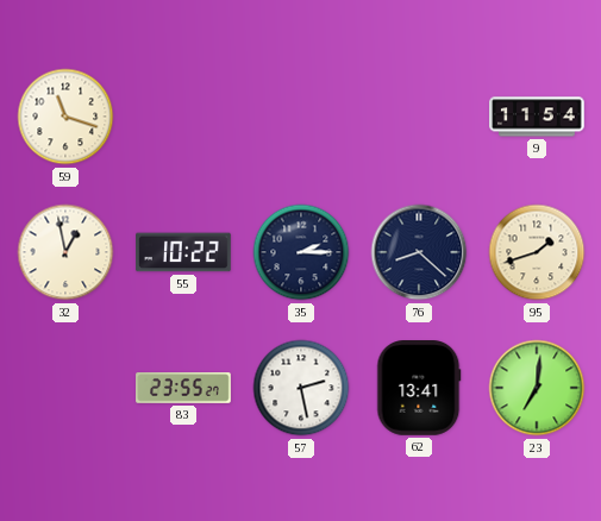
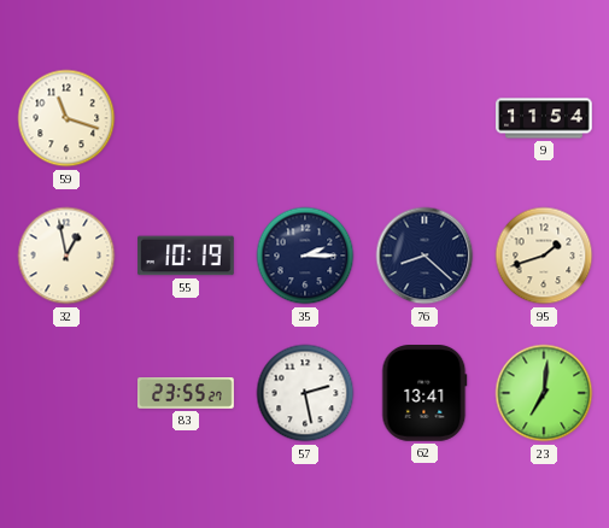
55: 10:22 -> 10:19 (186, 256)
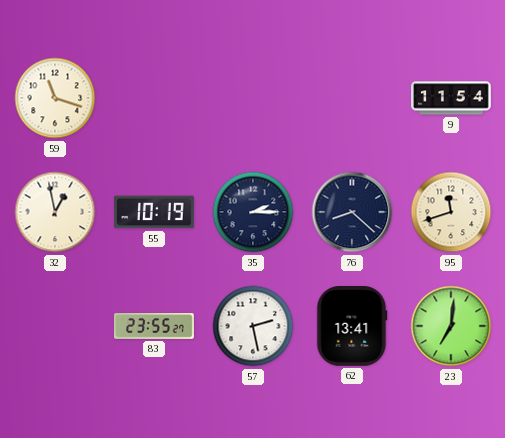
95: 1:42 -> 11:42 (451, 212)
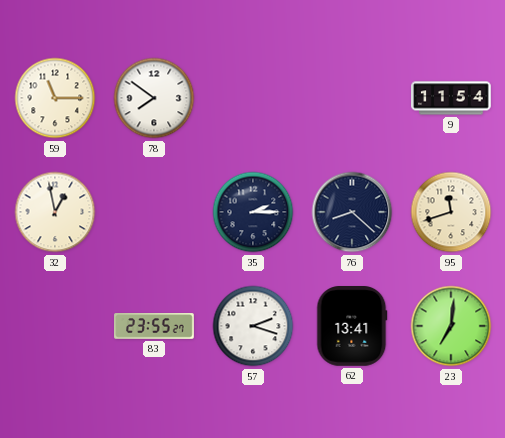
59: 11:18 -> 11:15 (55, 98)
78: none -> 7:51 (154, 98)
55: 10:19 -> none (154, 212)
57: 2:28 -> 2:18 (253, 326)
